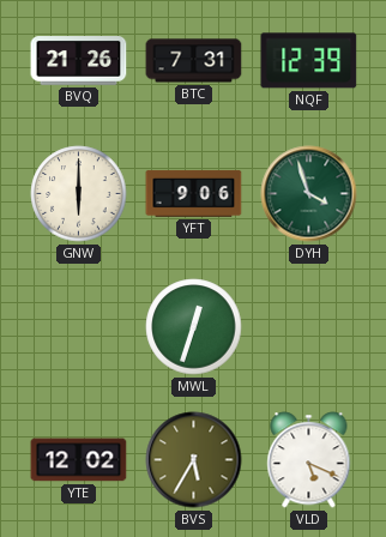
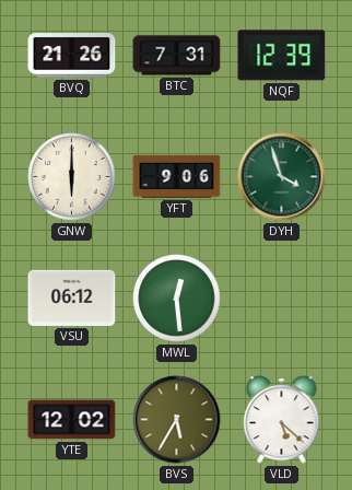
VSU: none -> 06:12 (72, 297)
MWL: 12:33 -> 12:29 (177, 299)
VLD: 5:19 -> 5:22 (282, 420)
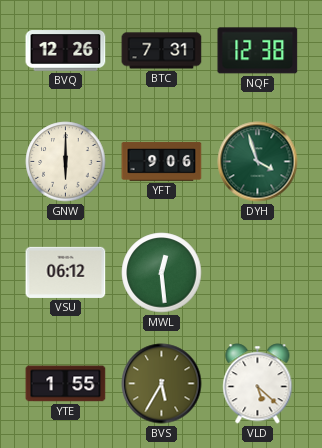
BVQ: 21:26 -> 12:26 (66, 51)
NQF: 12:39 -> 12:38 (258, 51)
YTE: 12:02 -> 1:55 (66, 384)
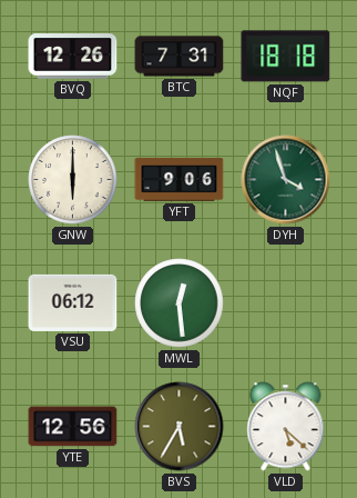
NQF: 12:38 -> 18:18 (286, 57)
YTE: 1:55 -> 12:56 (73, 427)
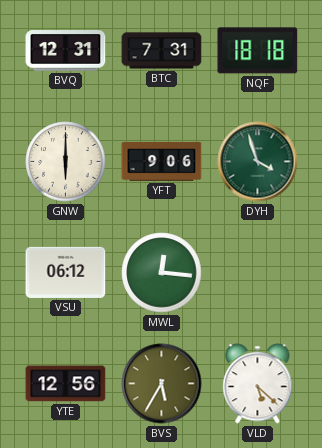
BVQ: 12:26 -> 12:31 (66, 51)
MWL: 12:29 -> 12:16 (162, 273)
